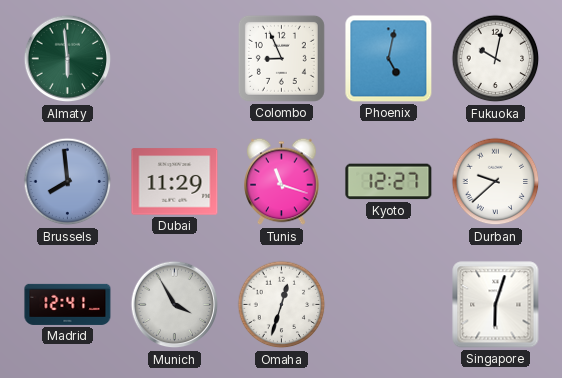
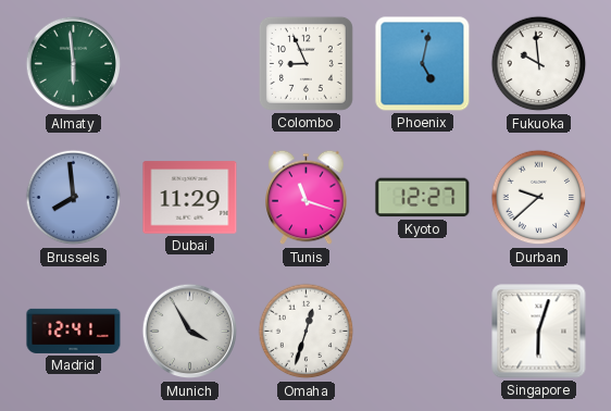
Fukuoka: 10:02 -> 9:59 (539, 64)
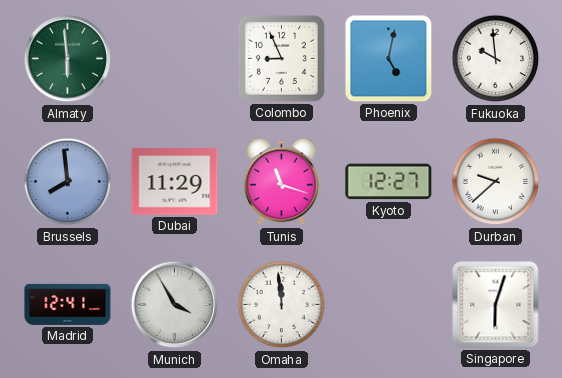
Omaha: 12:33 -> 11:59 (282, 305)
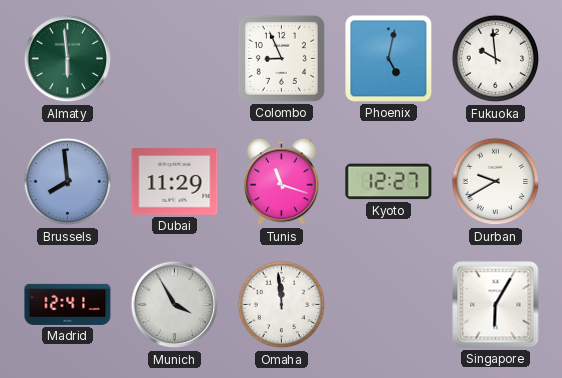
Durban: 9:38 -> 9:40 (496, 182)
Singapore: 6:03 -> 6:05 (496, 305)
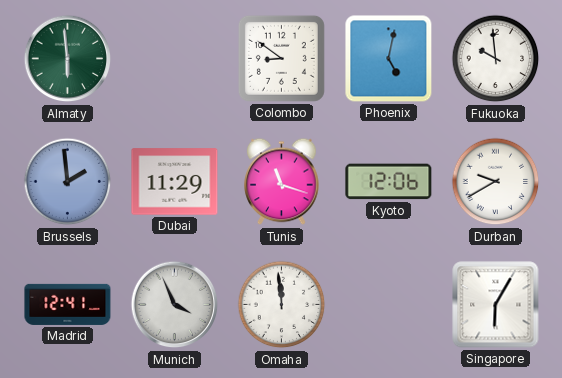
Colombo: 8:56 -> 8:51 (281, 58)
Brussels: 7:59 -> 1:59 (68, 182)
Kyoto: 12:27 -> 12:06 (389, 182)
Munich: 3:55 -> 3:56 (175, 305)
